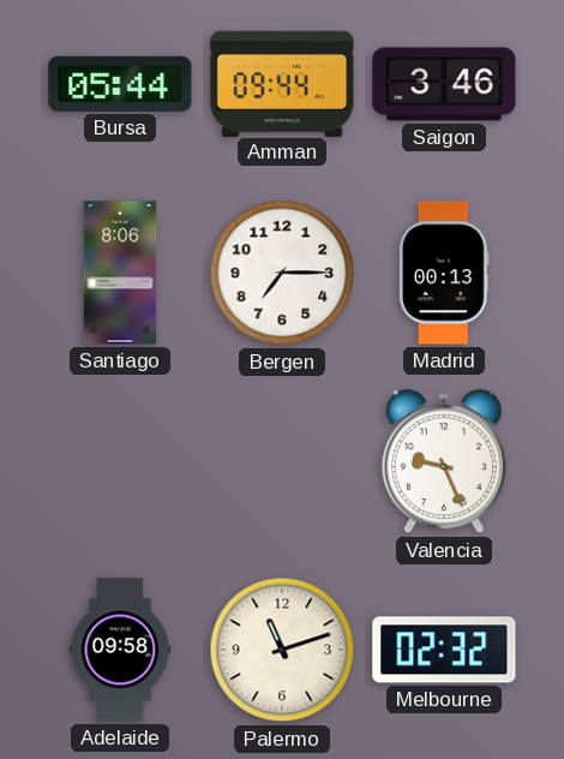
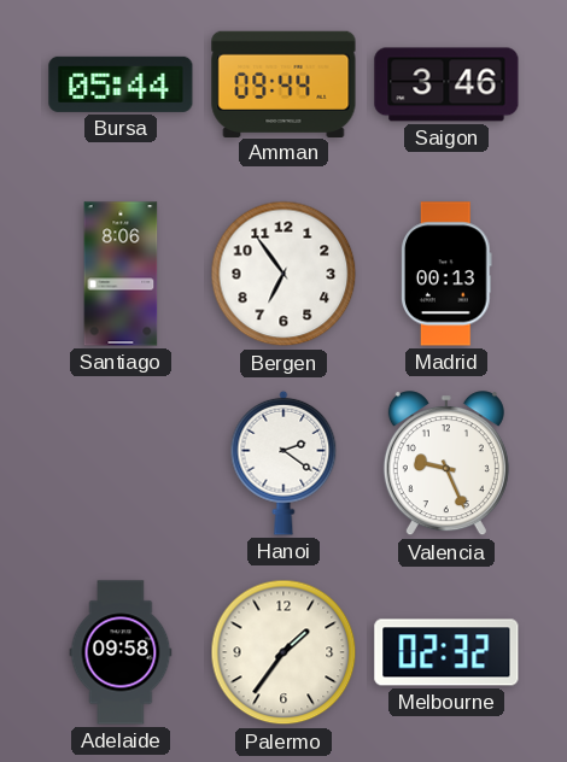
Bergen: 7:15 -> 6:54 (283, 274)
Hanoi: none -> 2:21 (283, 463)
Palermo: 11:12 -> 1:36 (283, 652)
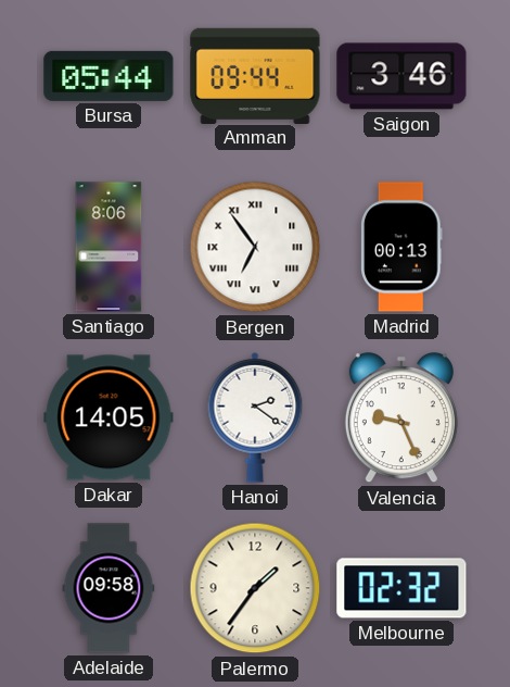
Bergen numerals: Arabic -> Roman (255, 247)
Dakar: none -> 14:05 (109, 417)
